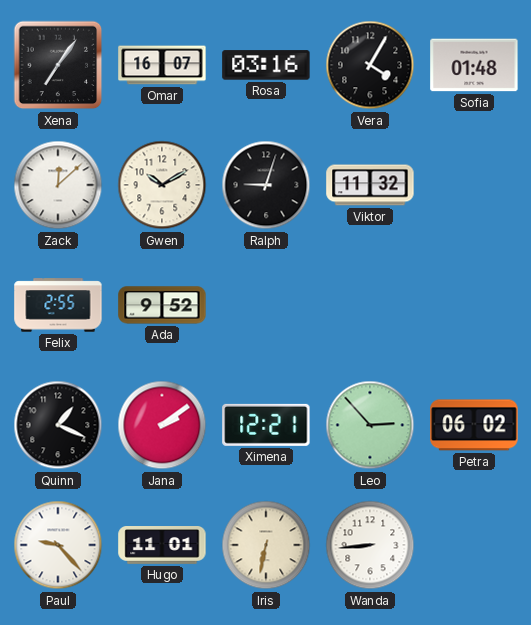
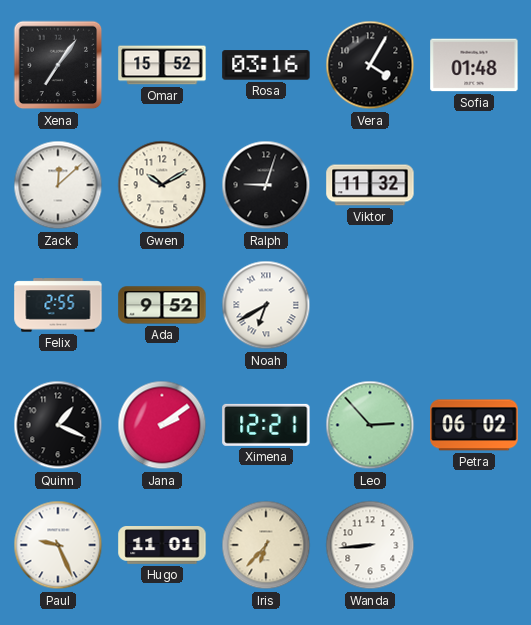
Omar: 16:07 -> 15:52 (162, 65)
Noah: none -> 6:40 (266, 305)
Paul: 9:23 -> 9:26 (58, 545)
Iris: 6:32 -> 6:37 (266, 545)
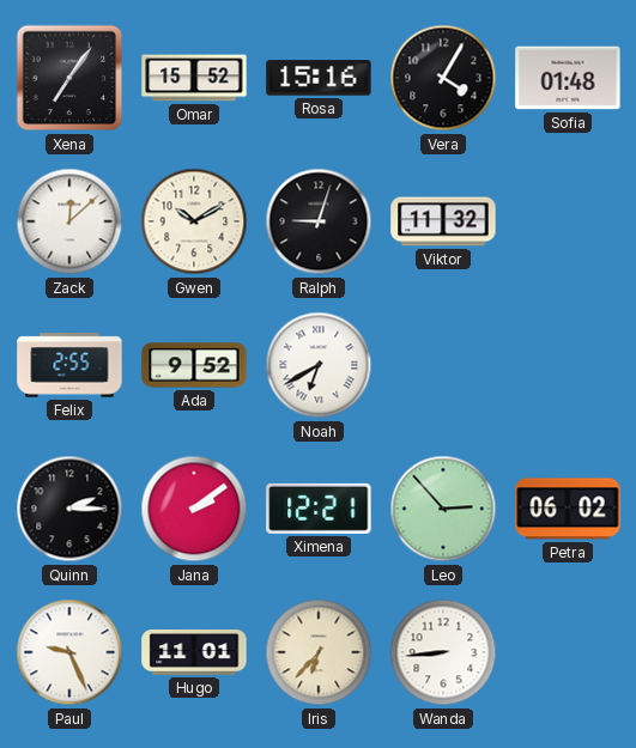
Rosa: 03:16 -> 15:16 (319, 78)
Quinn: 1:19 -> 2:15 (69, 509)
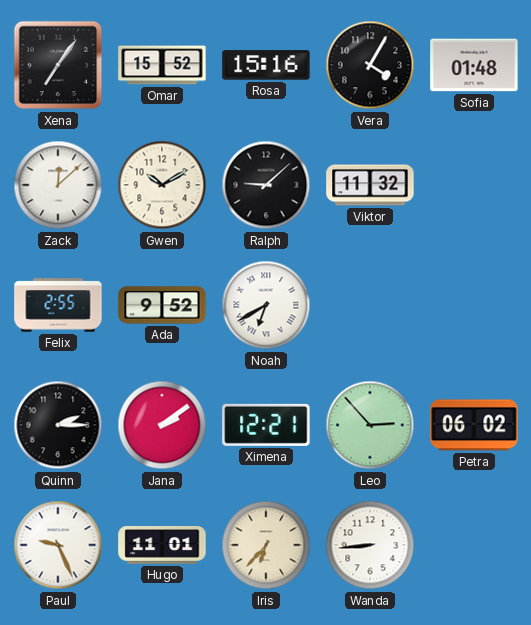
Ralph: 9:03 -> 9:08 (266, 185)
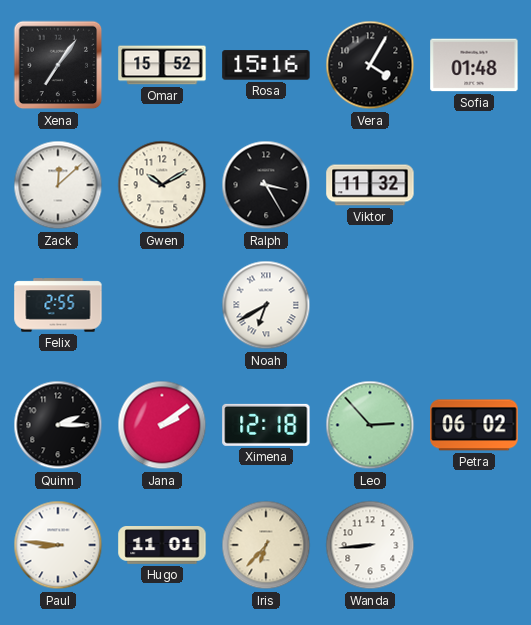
Ralph: 9:08 -> 3:25 (266, 185)
Ada: 9:52 -> none (162, 305)
Ximena: 12:21 -> 12:18 (266, 425)
Paul: 9:26 -> 8:46 (58, 545)
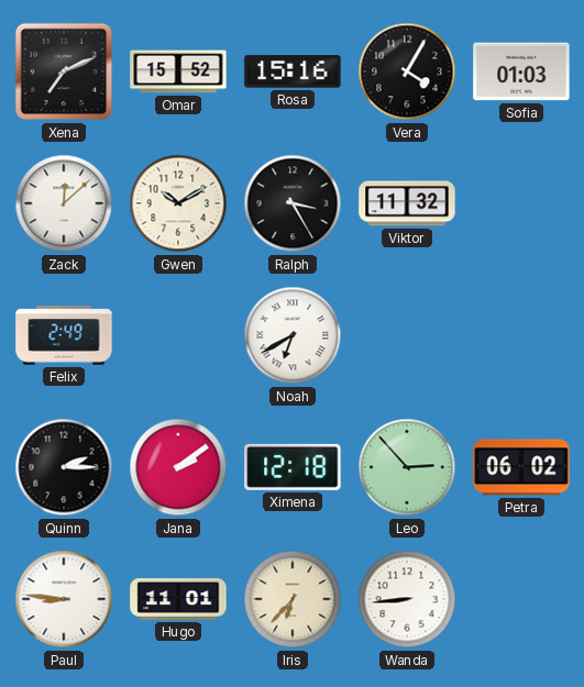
Xena: 7:06 -> 7:11 (64, 71)
Sofia: 01:48 -> 01:03 (521, 71)
Felix: 2:55 -> 2:49 (64, 335)
